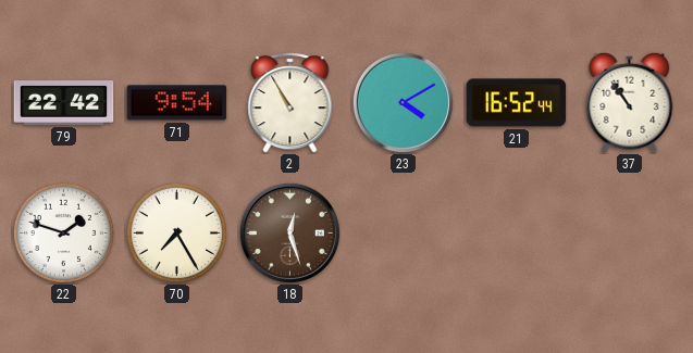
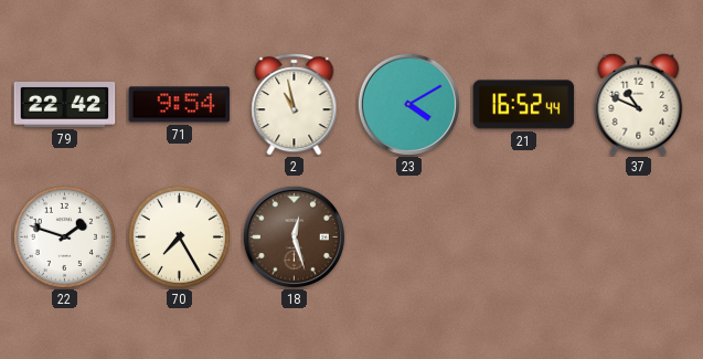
2: 10:55 -> 10:58 (295, 104)
37: 10:54 -> 10:49 (639, 104)
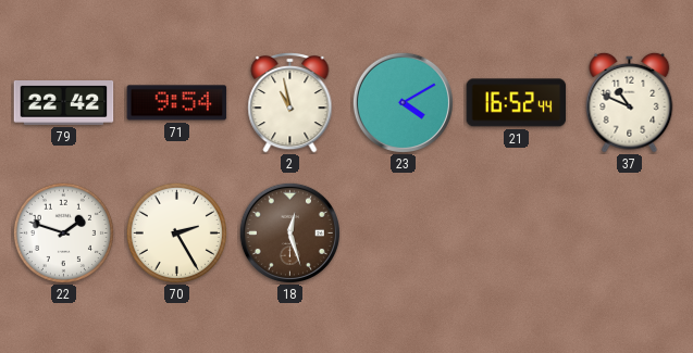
70: 7:25 -> 2:25 (176, 232)
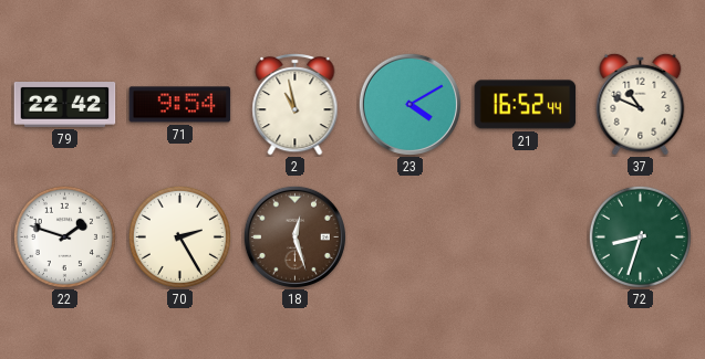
72: none -> 8:33 (640, 236)
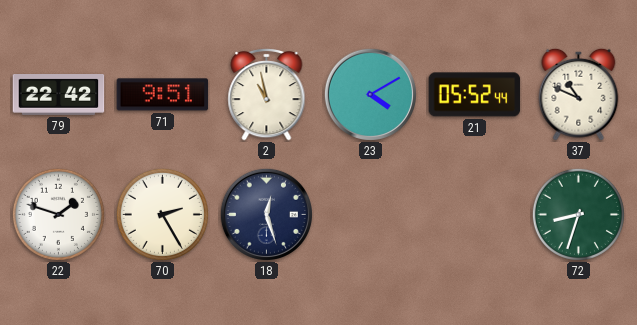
71: 9:54 -> 9:51 (163, 95)
21: 16:52 -> 05:52 (475, 95)
18 dial: brown -> navy (266, 214)
